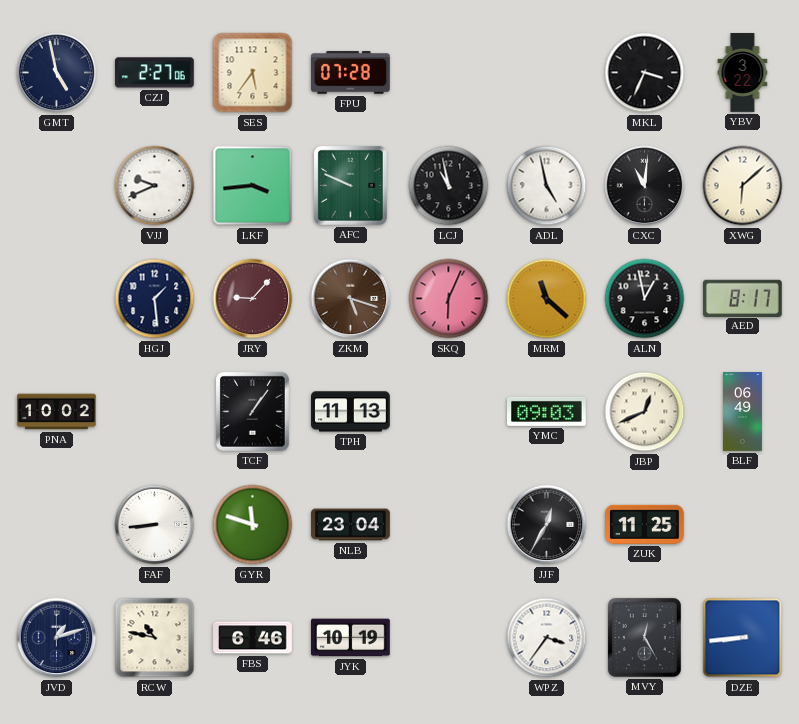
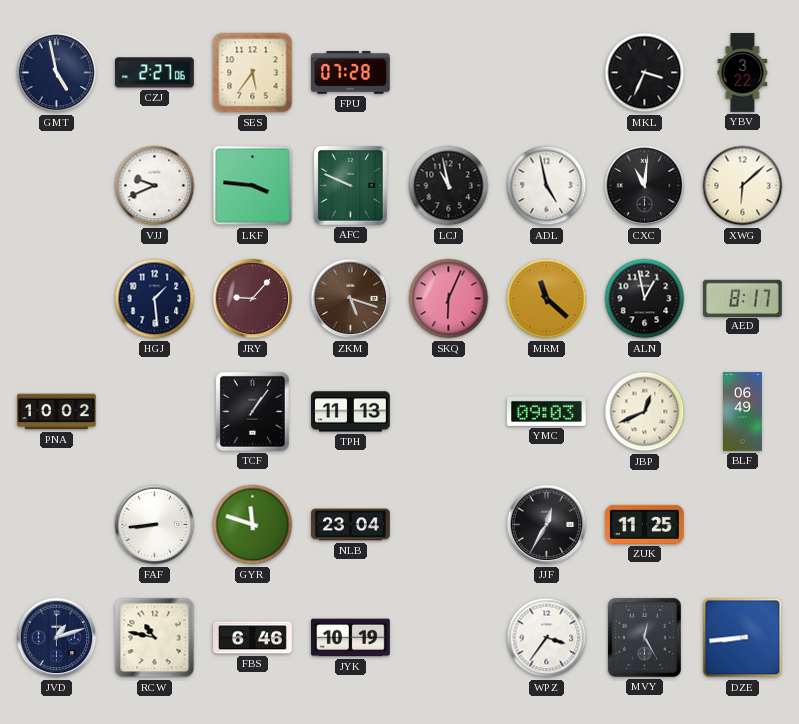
LKF: 3:44 -> 3:46 (253, 186)
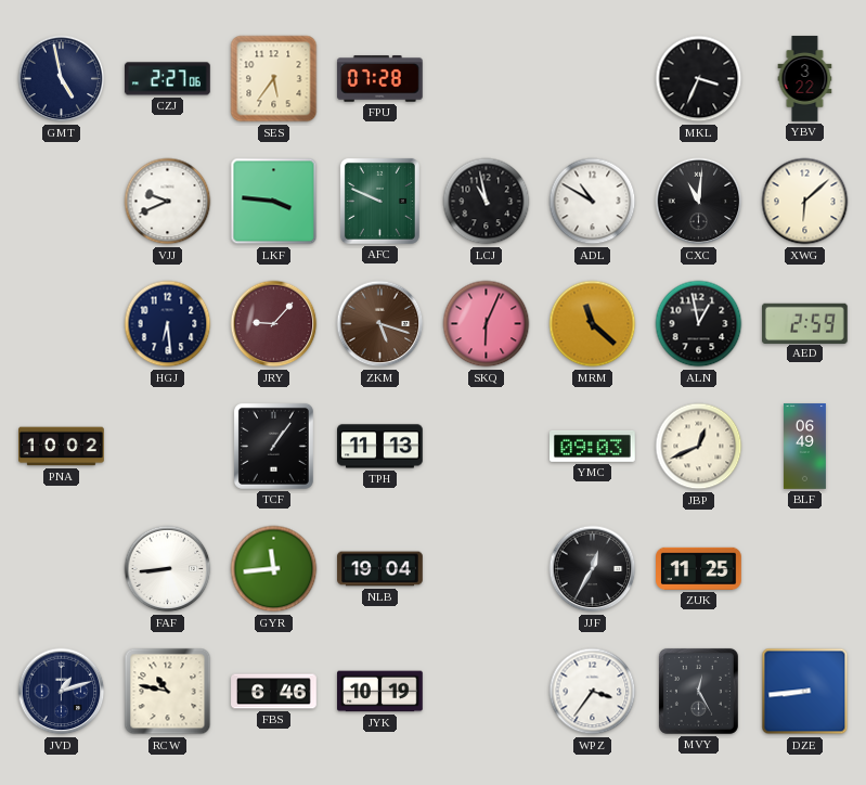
ADL: 4:58 -> 10:50 (593, 202)
HGJ: 1:29 -> 6:29 (168, 324)
AED: 8:17 -> 2:59 (805, 323)
GYR: 11:48 -> 11:44 (274, 569)
NLB: 23:04 -> 19:04 (380, 569)
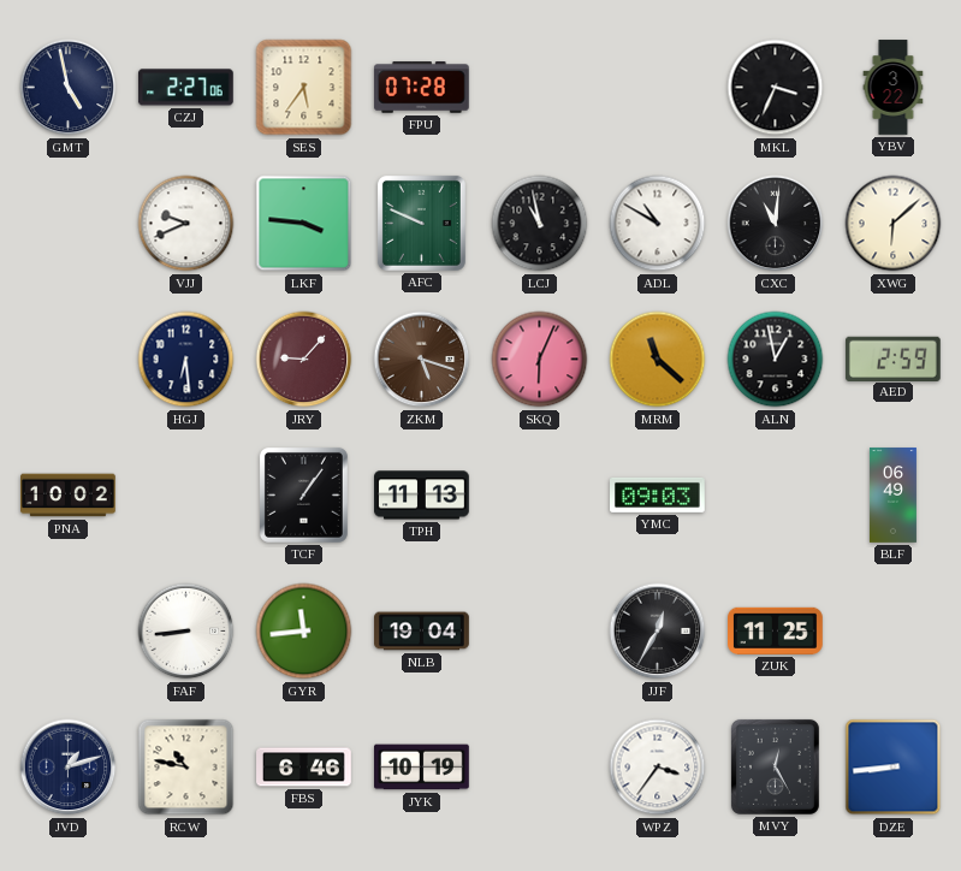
JBP: 12:41 -> none (699, 447)
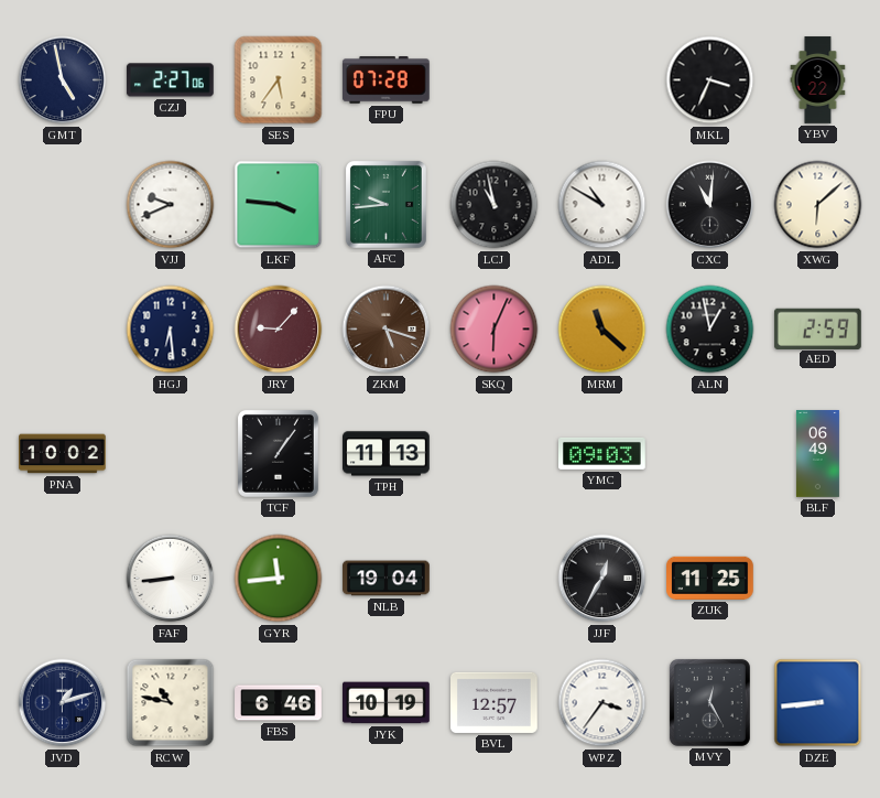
AFC: 9:49 -> 9:44 (385, 204)
BVL: none -> 12:57 (495, 702)
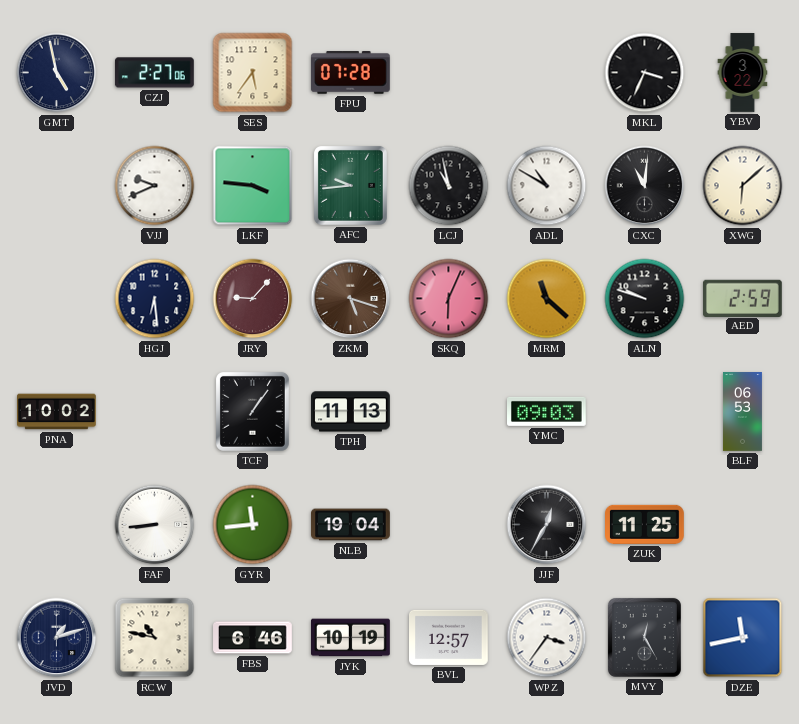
ALN: 12:58 -> 9:48 (645, 299)
BLF: 06:49 -> 06:53 (742, 412)
DZE: 8:44 -> 11:43 (743, 638)
